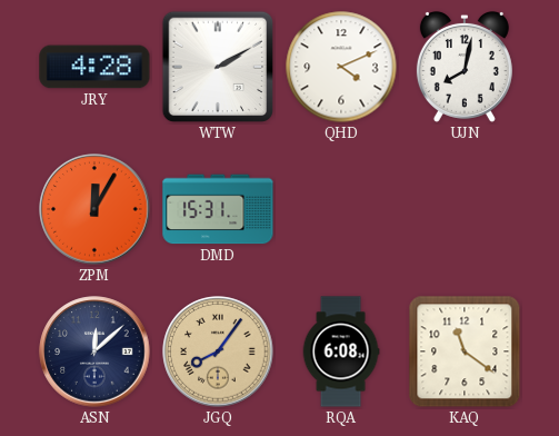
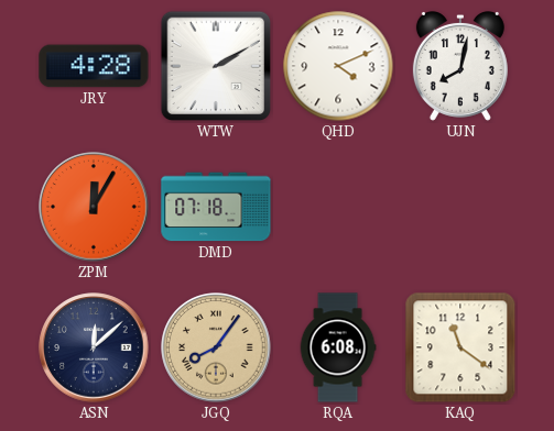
DMD: 15:31 -> 07:18 (216, 207)
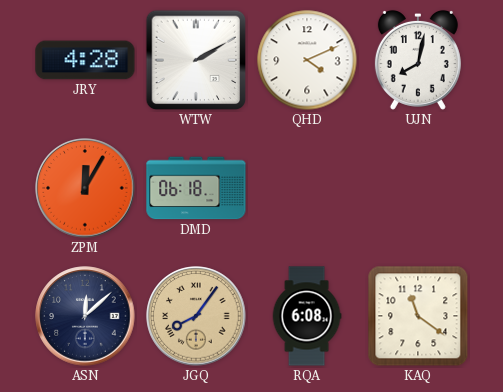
DMD: 07:18 -> 06:18 (196, 188)
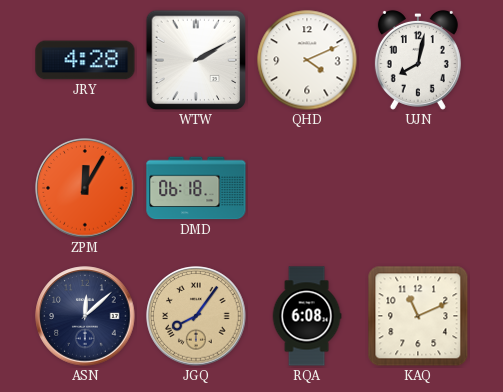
KAQ: 11:21 -> 11:11 (418, 316)
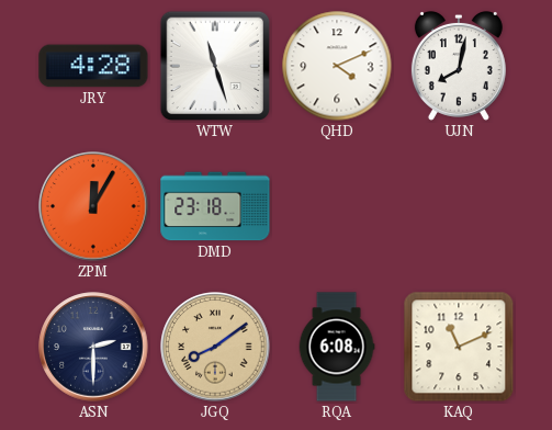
WTW: 2:10 -> 11:27 (215, 66)
DMD: 06:18 -> 23:18 (215, 206)
ASN: 12:08 -> 2:30 (93, 347)
JGQ: 8:06 -> 8:09 (215, 347)
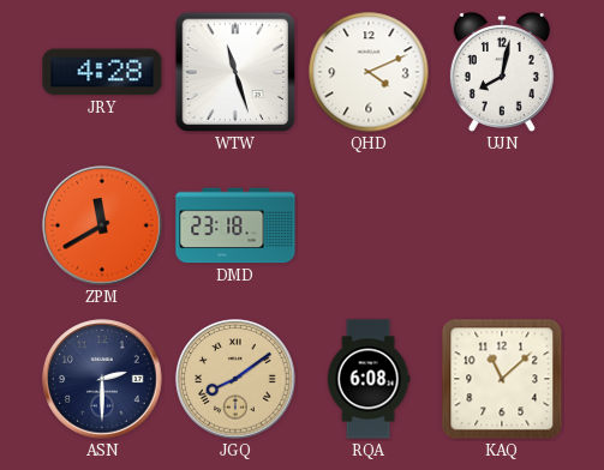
ZPM: 12:05 -> 11:40 (102, 225)
KAQ: 11:11 -> 11:08 (502, 379)
